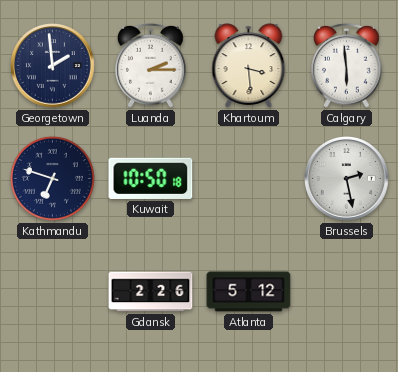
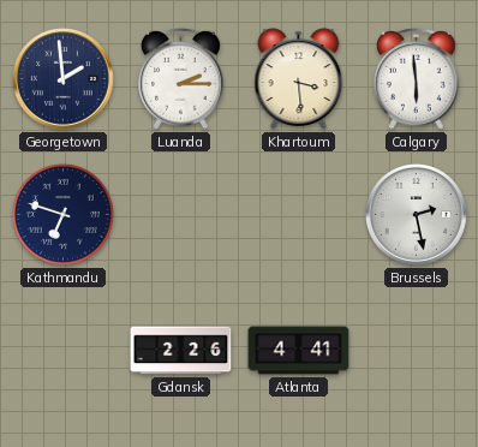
Kuwait: 10:50 -> none (151, 178)
Atlanta: 5:12 -> 4:41 (299, 351)
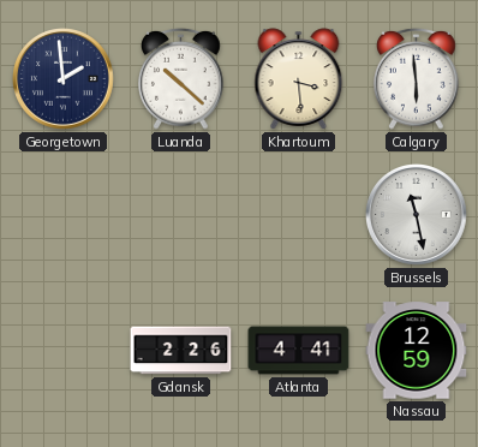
Luanda: 2:15 -> 10:22 (181, 78)
Kathmandu: 6:48 -> none (62, 214)
Brussels: 2:28 -> 11:28 (417, 215)
Nassau: none -> 12:59 (417, 351)
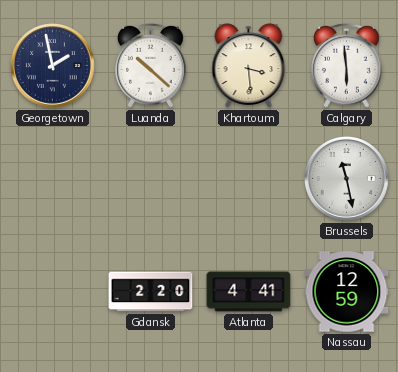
Georgetown: 1:59 -> 1:58 (53, 66)
Gdansk: 2:26 -> 2:20 (151, 292)
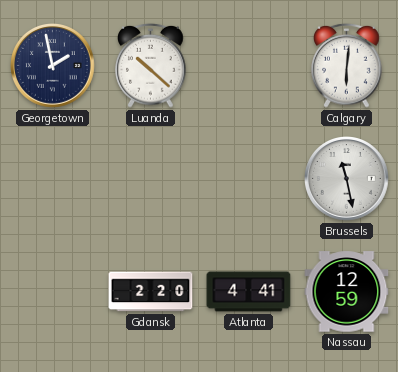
Khartoum: 3:29 -> none (249, 66)
Calgary: 5:59 -> 6:01 (347, 65)
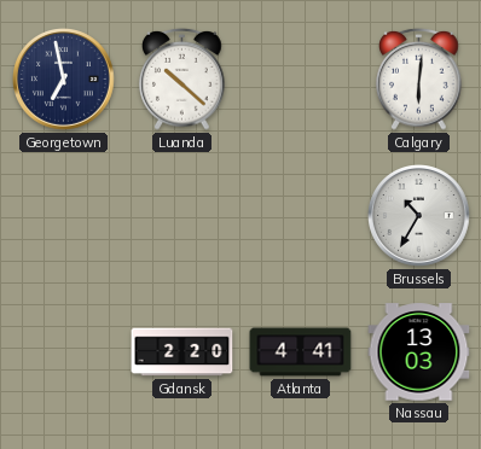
Georgetown: 1:58 -> 6:58 (64, 80)
Brussels: 11:28 -> 10:35 (419, 216)
Nassau: 12:59 -> 13:03 (419, 352)
